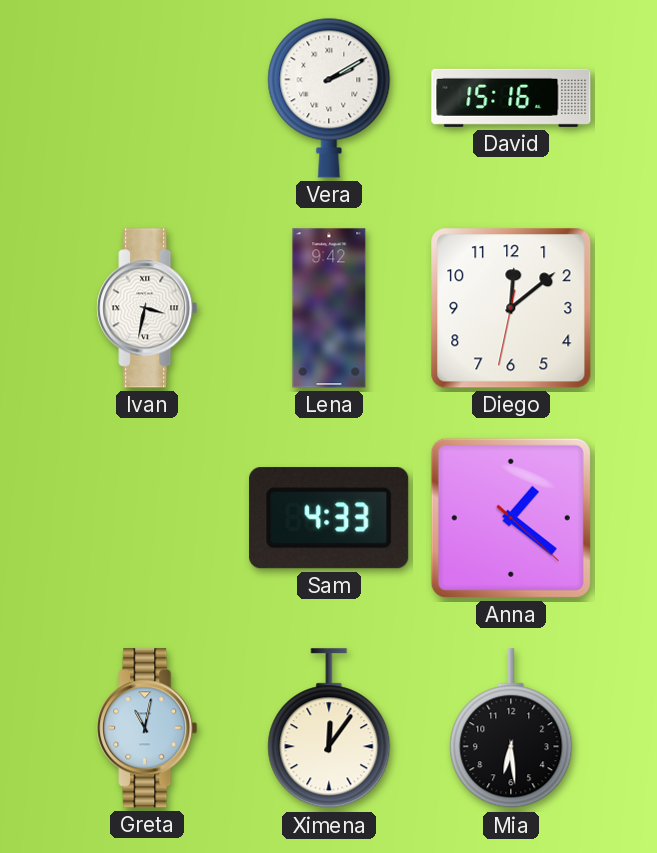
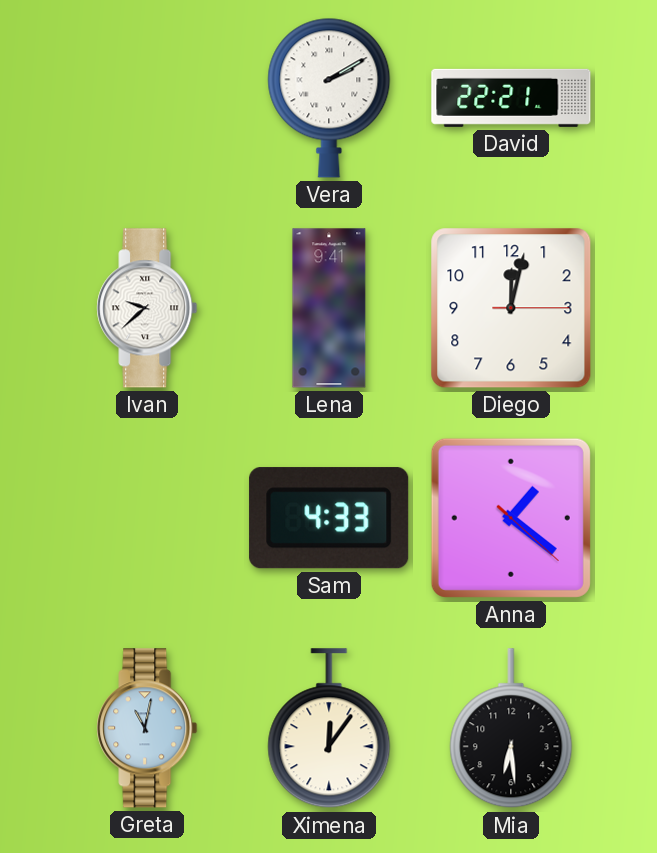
David: 15:16 -> 22:21 (511, 98)
Ivan: 3:32 -> 9:38 (147, 308)
Lena: 9:42 -> 9:41 (329, 308)
Diego: 12:08 -> 12:02 (511, 308)
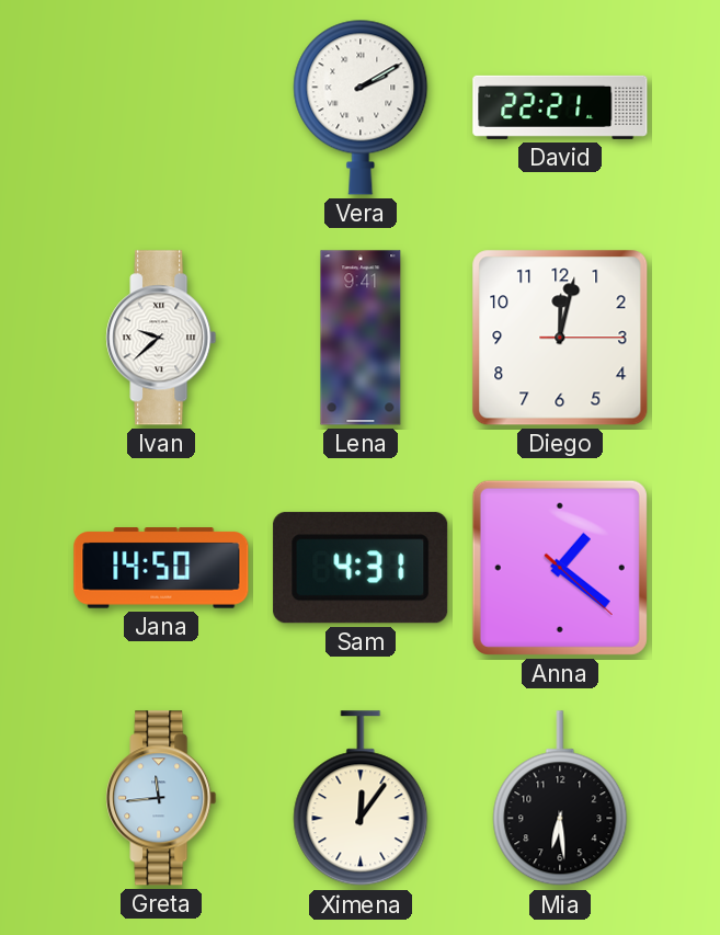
Jana: none -> 14:50 (161, 568)
Sam: 4:33 -> 4:31 (361, 568)
Greta: 11:02 -> 11:44 (161, 798)
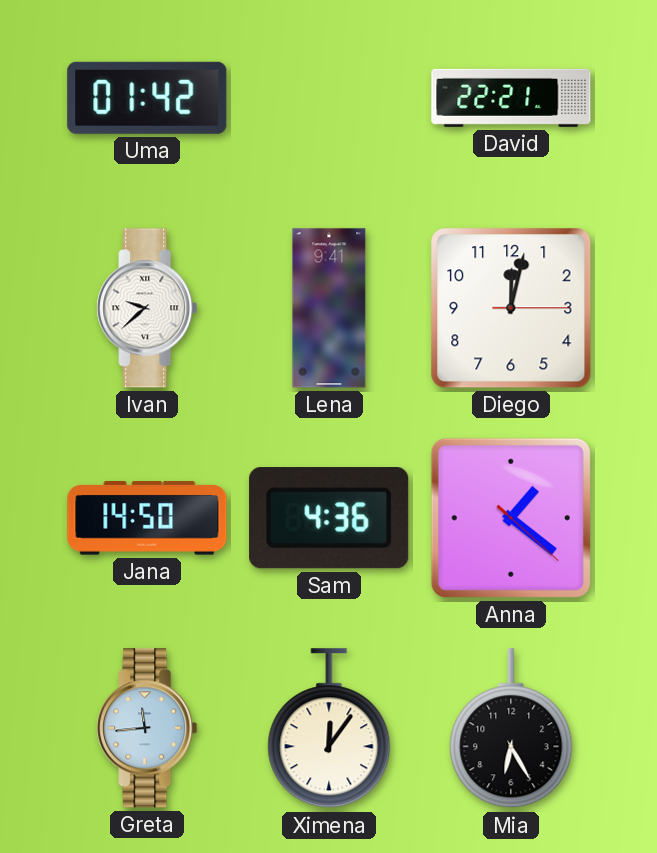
Uma: none -> 01:42 (147, 98)
Vera: 2:10 -> none (361, 107)
Sam: 4:31 -> 4:36 (329, 518)
Mia: 6:29 -> 6:25 (511, 729)
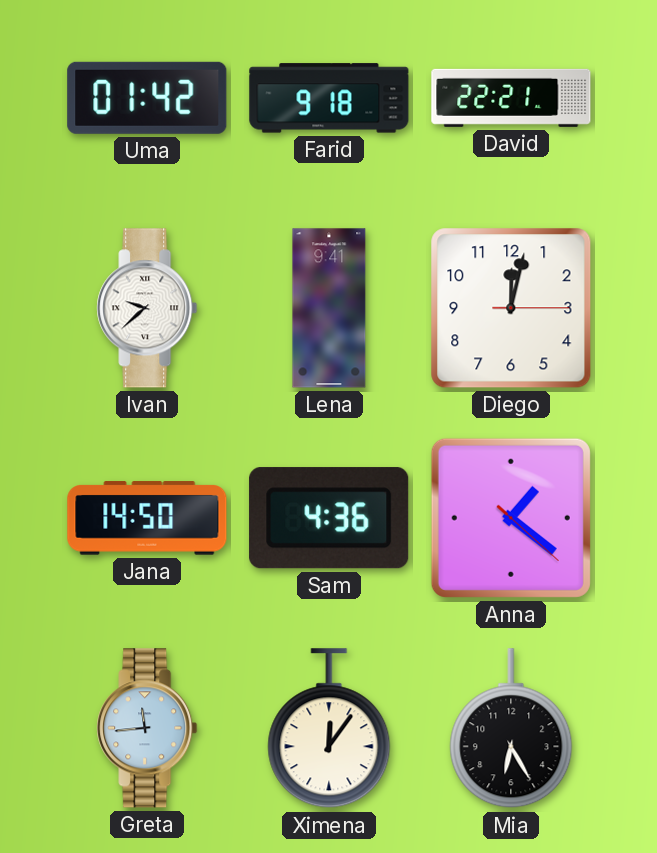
Farid: none -> 9:18 (329, 98)
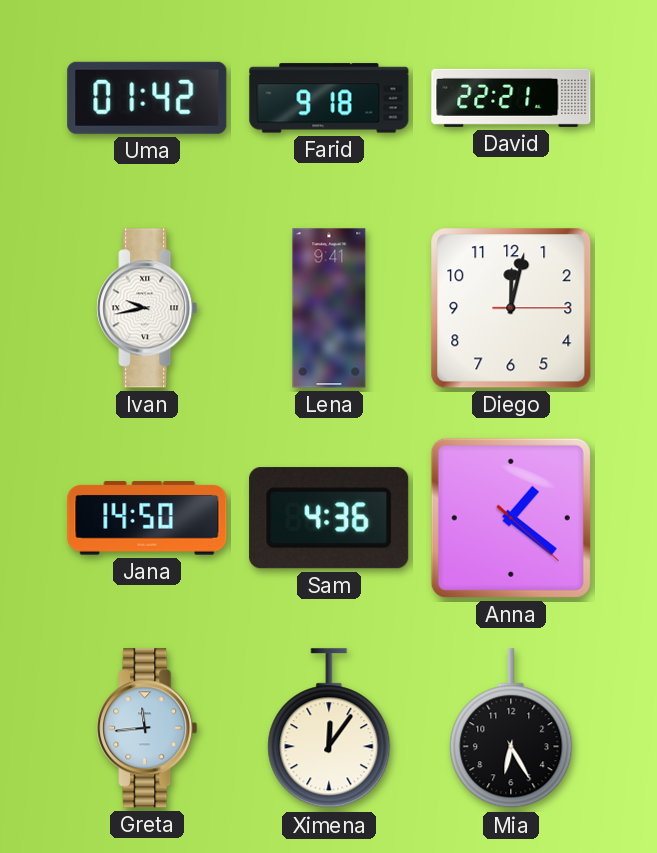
Ivan: 9:38 -> 9:43 (147, 308)
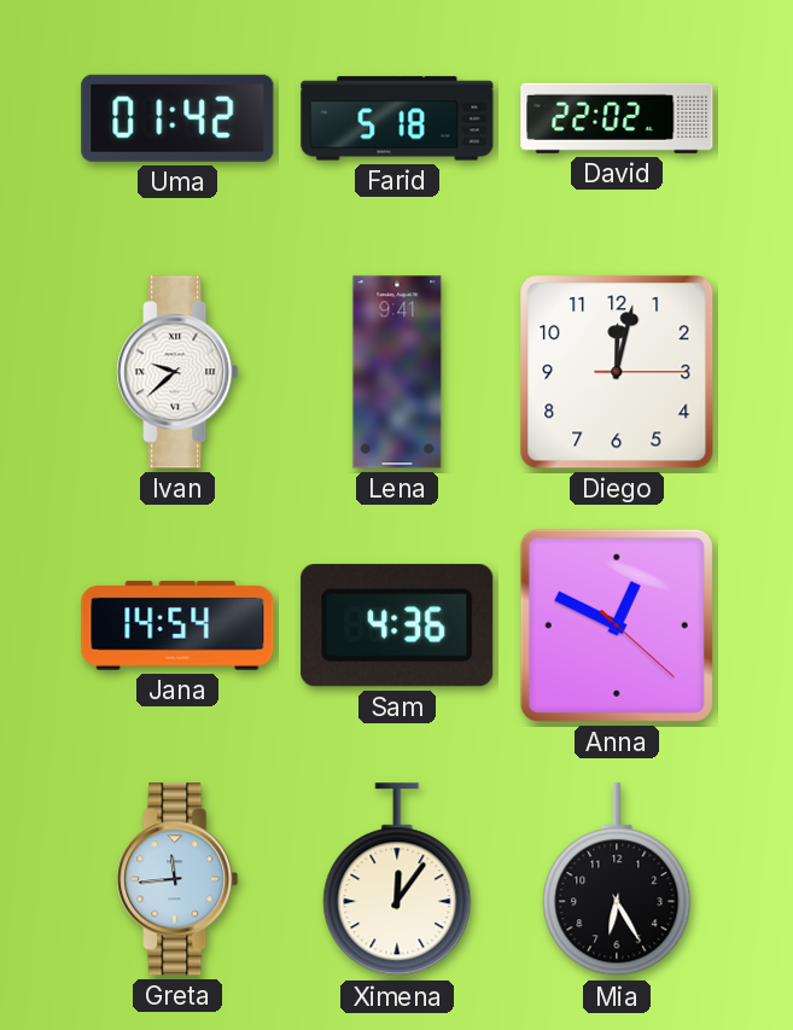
Farid: 9:18 -> 5:18 (397, 118)
David: 22:21 -> 22:02 (617, 118)
Ivan: 9:43 -> 9:38 (177, 372)
Jana: 14:50 -> 14:54 (177, 625)
Anna: 1:21 -> 12:49 (617, 625)
